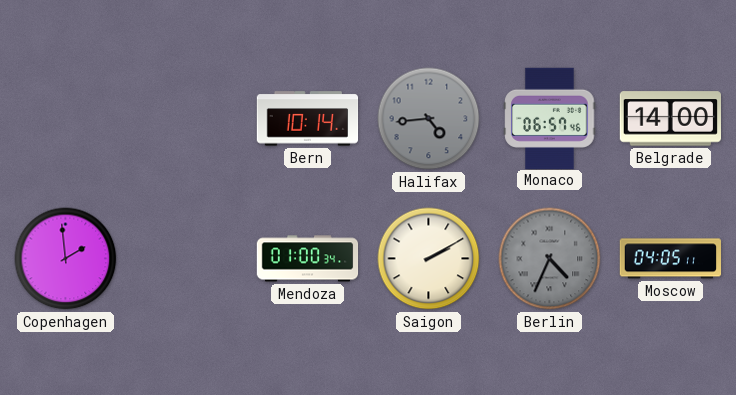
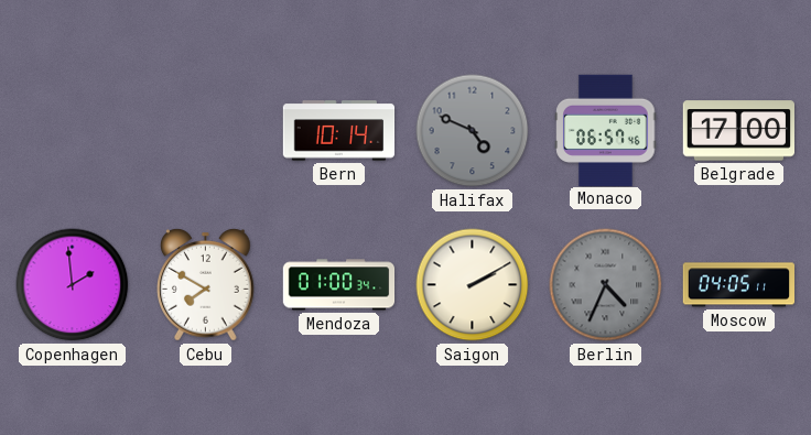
Halifax: 4:44 -> 4:49 (473, 131)
Belgrade: 14:00 -> 17:00 (738, 131)
Cebu: none -> 7:50 (206, 285)
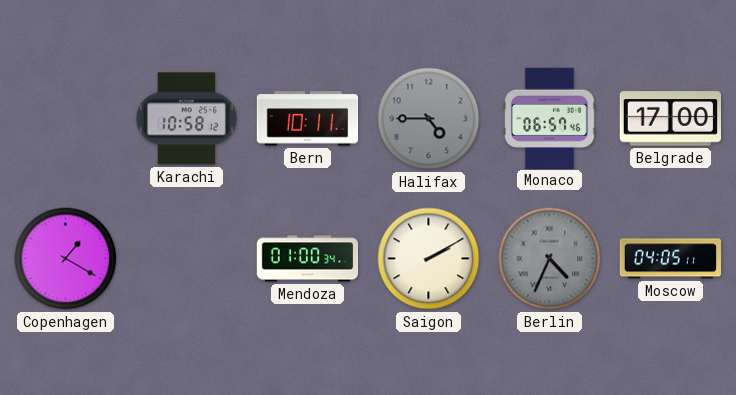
Karachi: none -> 10:58 (187, 119)
Bern: 10:14 -> 10:11 (308, 119)
Halifax: 4:49 -> 4:45 (429, 119)
Copenhagen: 1:59 -> 1:20 (66, 259)
Cebu: 7:50 -> none (206, 285)
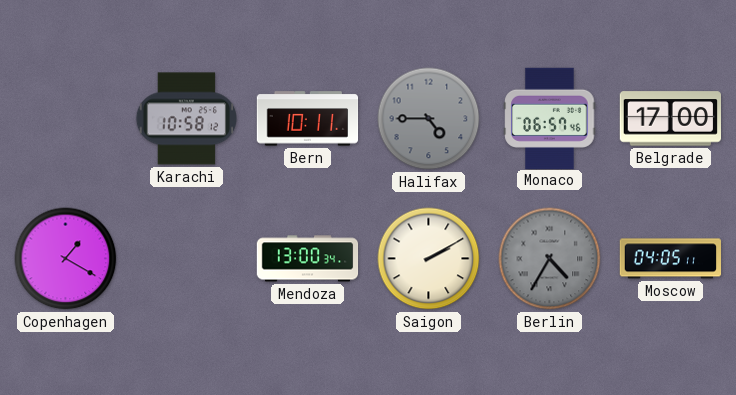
Mendoza: 01:00 -> 13:00 (308, 259)
Berlin: 4:34 -> 4:35 (550, 259)
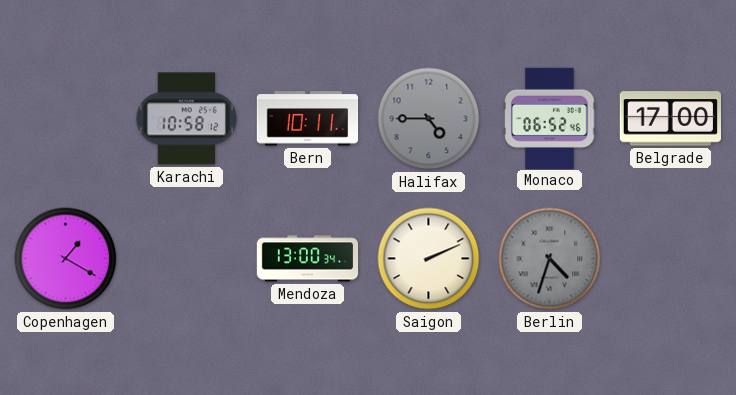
Monaco: 06:57 -> 06:52 (550, 118)
Saigon: 2:10 -> 2:11 (429, 259)
Berlin: 4:35 -> 4:33 (550, 259)
Moscow: 04:05 -> none (671, 259)
